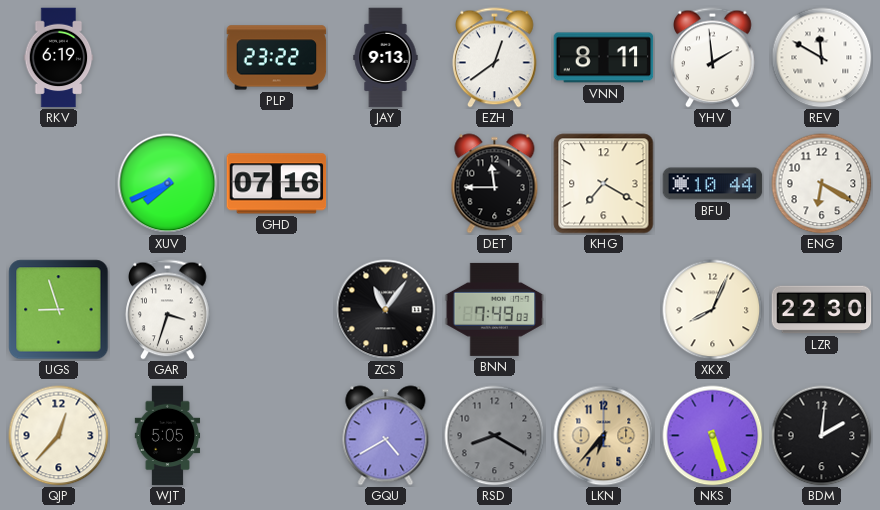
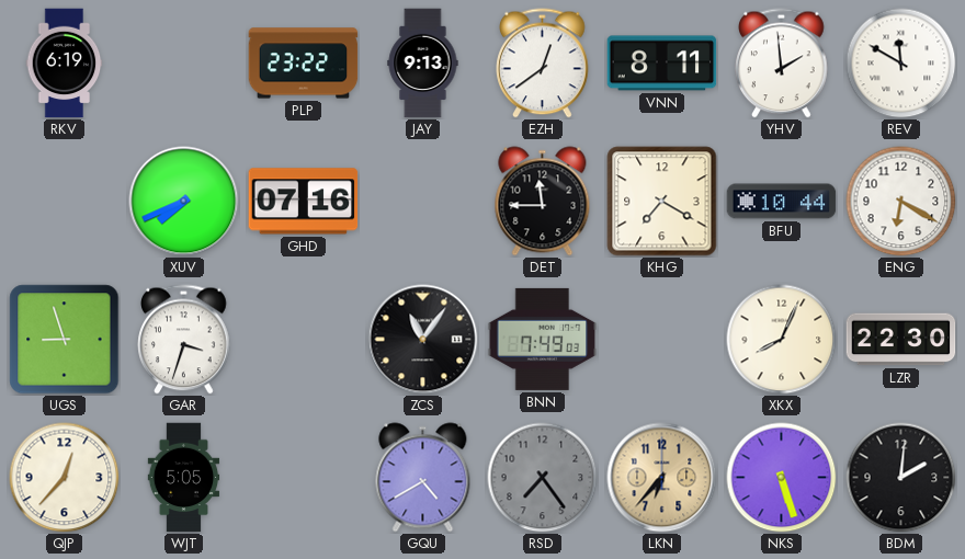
RSD: 8:20 -> 7:24 (543, 478)
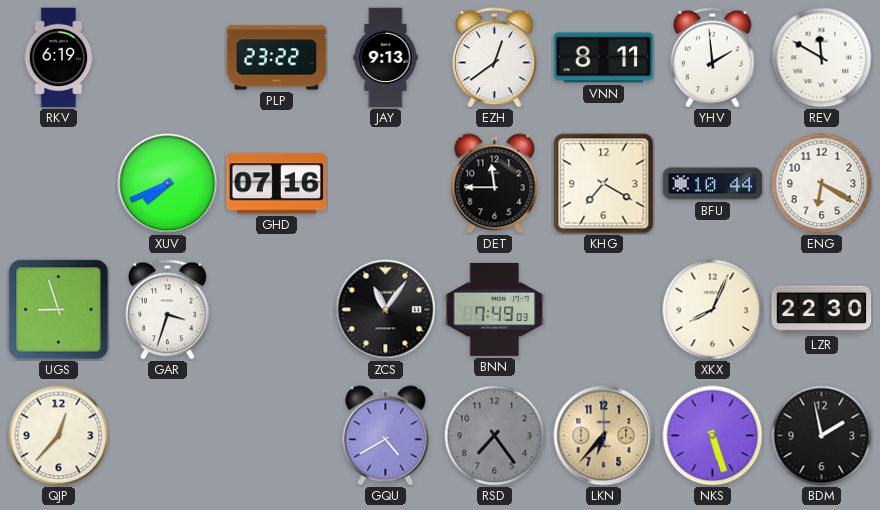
WJT: 5:05 -> none (184, 478)
BDM: 2:01 -> 1:58 (822, 436)
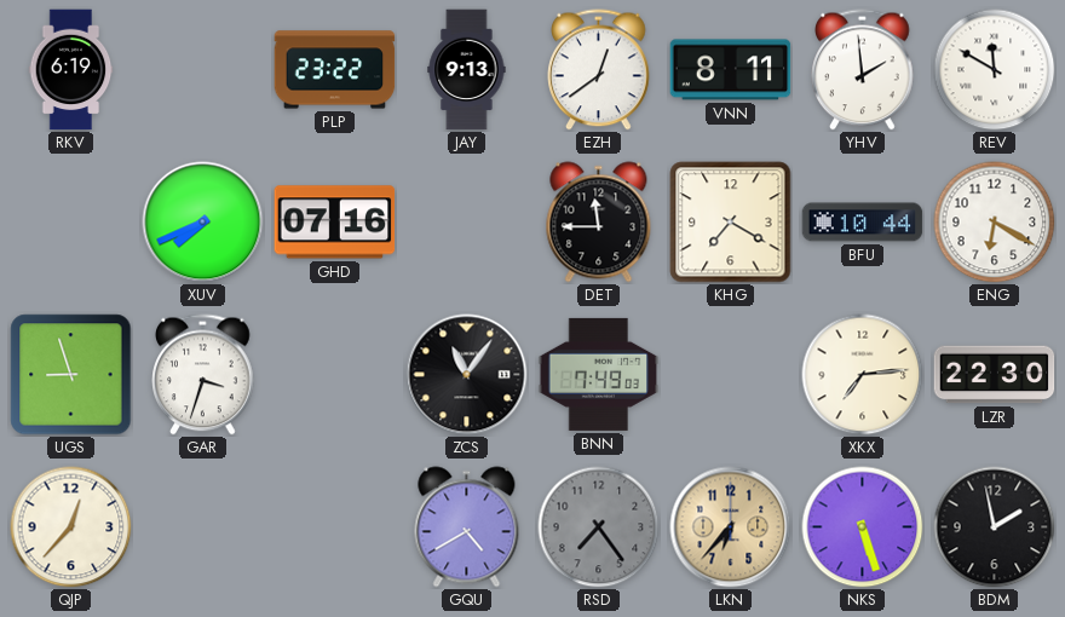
XKX: 8:04 -> 7:14 (863, 375)
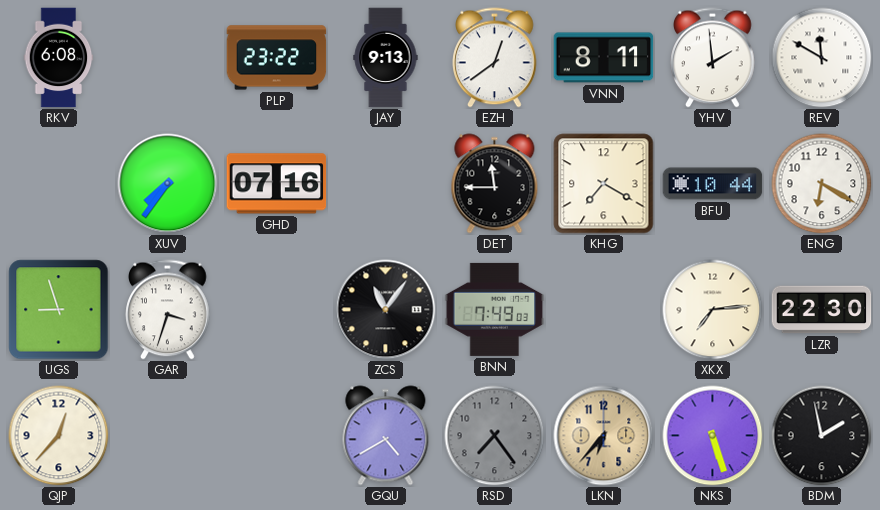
RKV: 6:19 -> 6:08 (59, 58)
XUV: 7:41 -> 7:36 (168, 184)
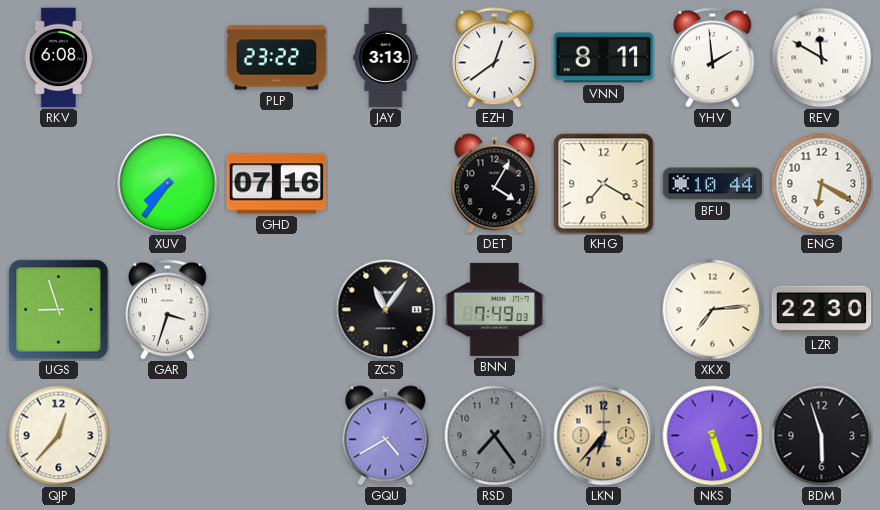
JAY: 9:13 -> 3:13 (386, 58)
DET: 11:45 -> 4:05 (495, 184)
BDM: 1:58 -> 5:57 (822, 436)
